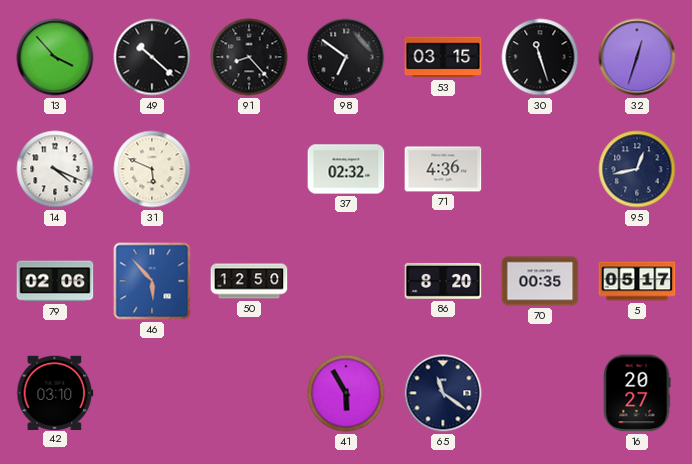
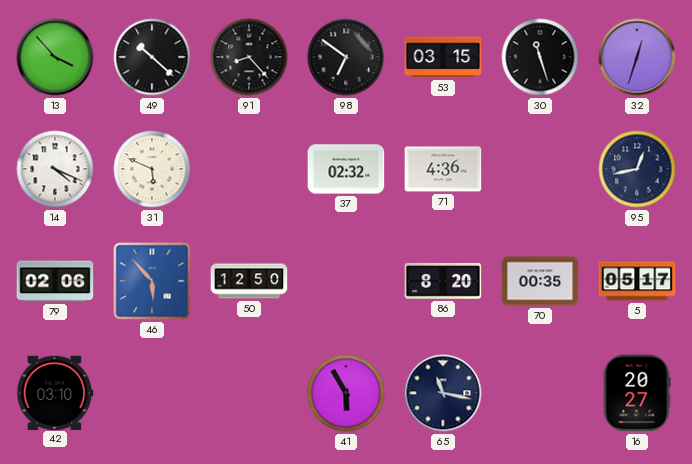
65: 11:21 -> 11:17 (443, 393)
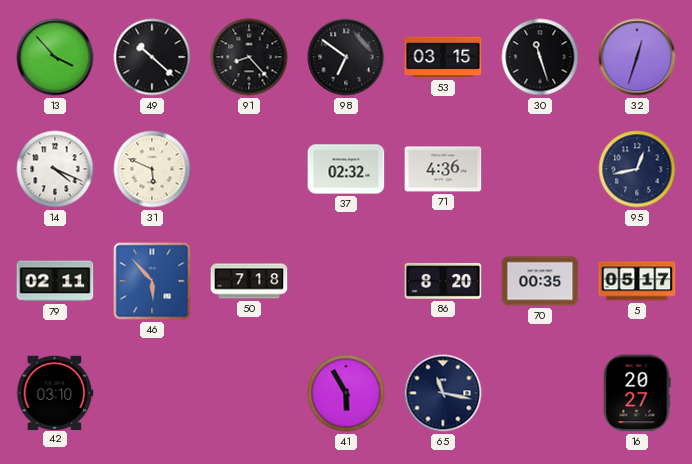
79: 02:06 -> 02:11 (55, 281)
50: 12:50 -> 7:18 (249, 281)
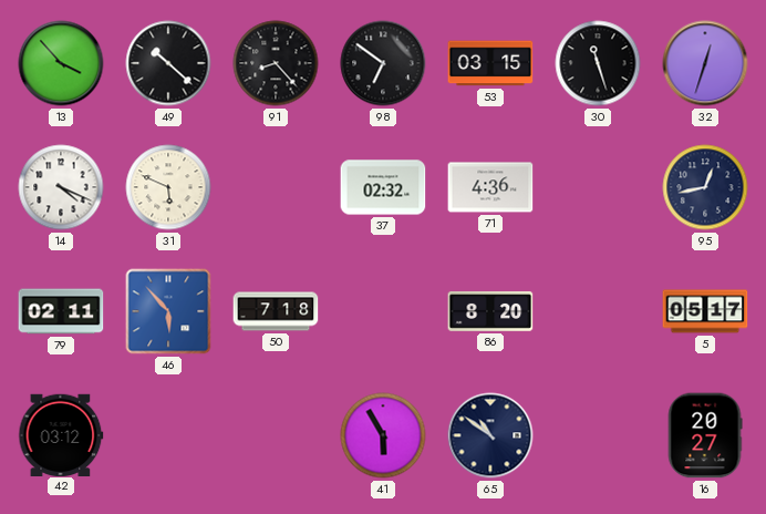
70: 00:35 -> none (540, 281)
42: 03:10 -> 03:12 (61, 434)
65: 11:17 -> 10:51 (490, 435)
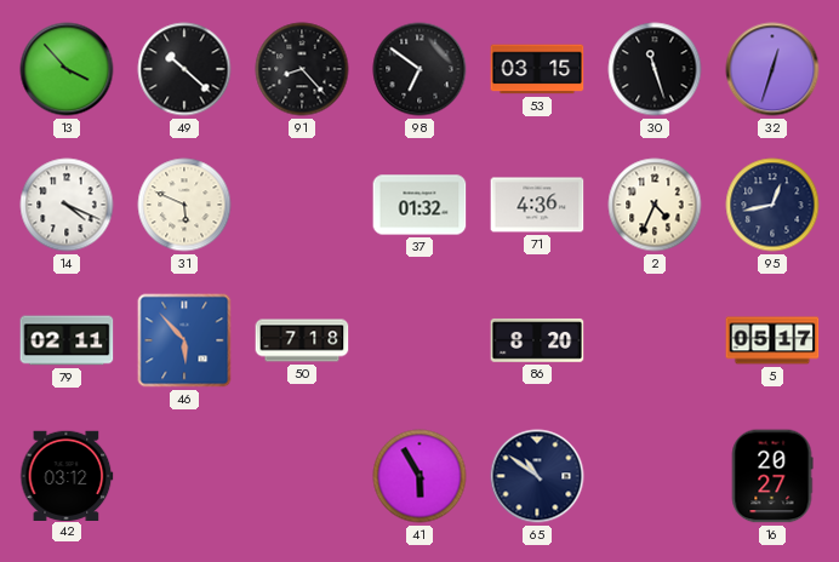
37: 02:32 -> 01:32 (419, 205)
2: none -> 4:34 (655, 205)
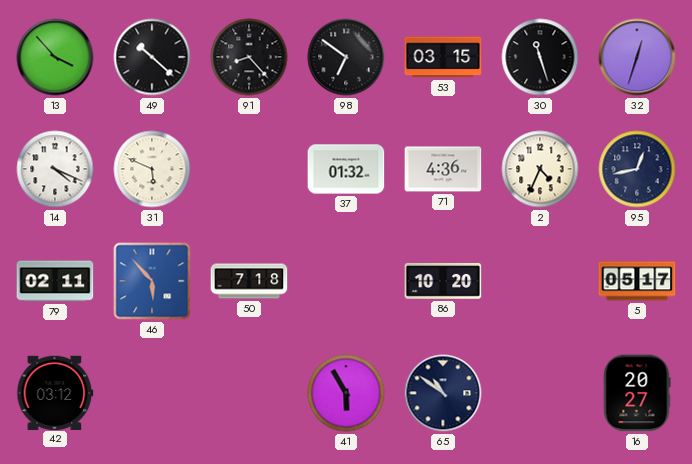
86: 8:20 -> 10:20 (443, 281)
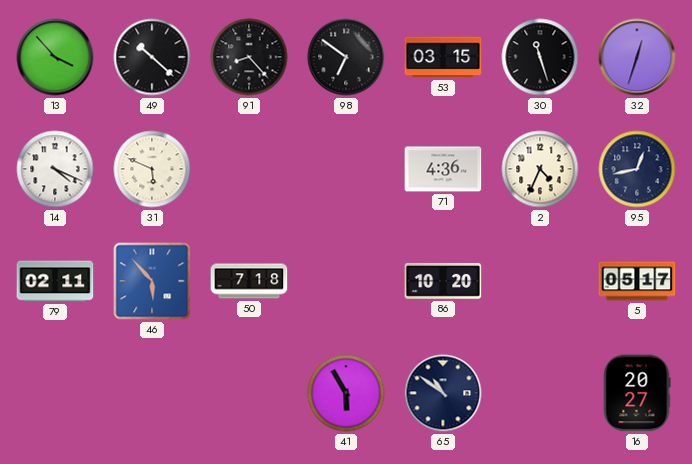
37: 01:32 -> none (346, 169)
42: 03:12 -> none (55, 392)
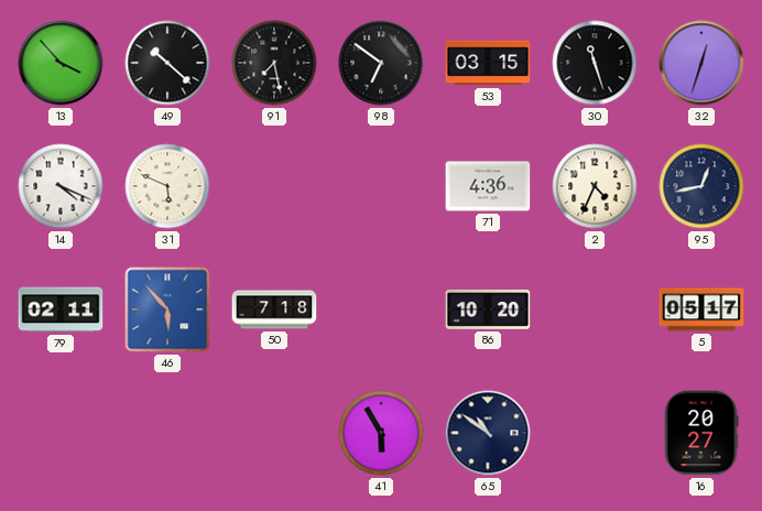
91: 8:23 -> 7:28 (274, 63)
